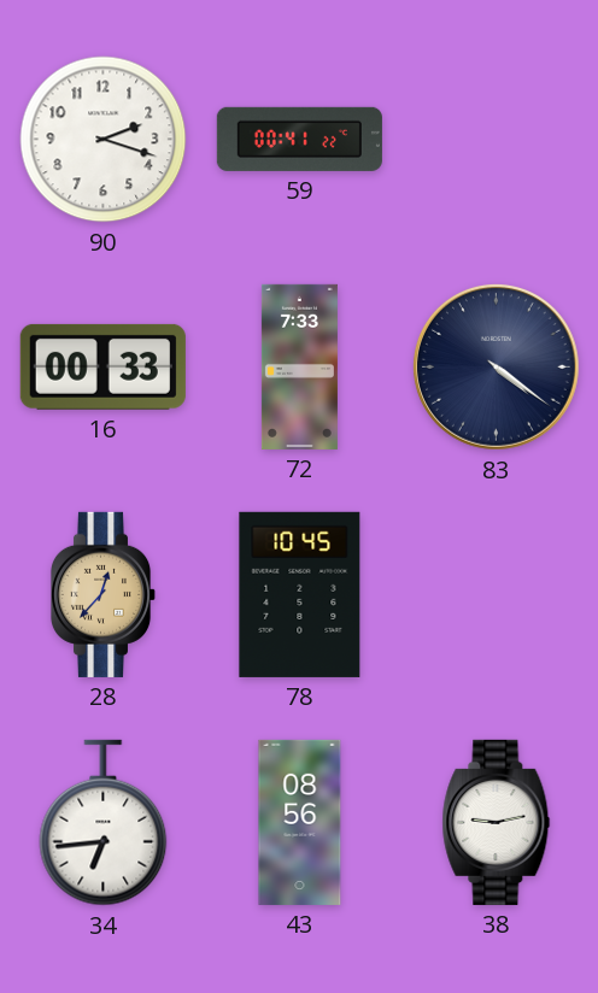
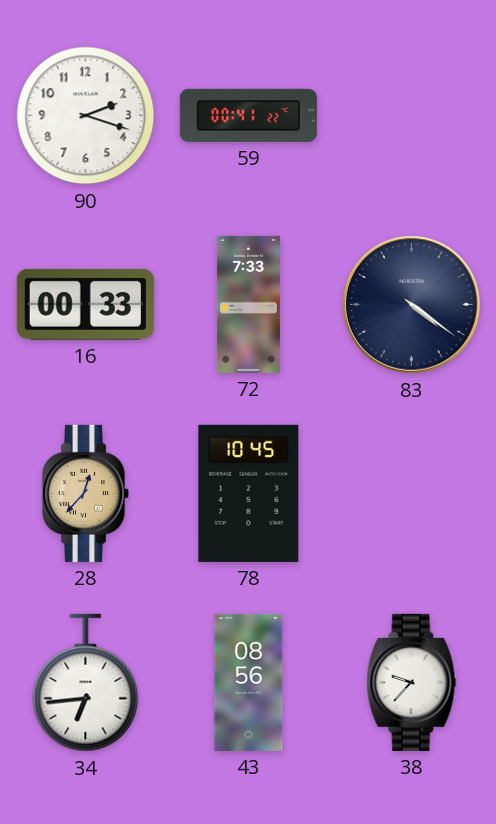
38: 9:13 -> 9:37 (412, 682)
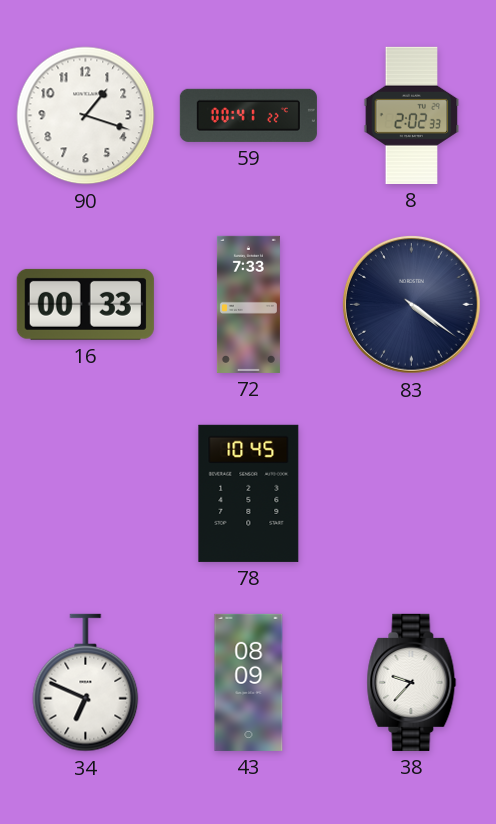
90: 2:18 -> 1:18 (86, 116)
8: none -> 2:02 (412, 115)
28: 12:37 -> none (86, 493)
34: 6:44 -> 6:49 (86, 683)
43: 08:56 -> 08:09 (249, 682)
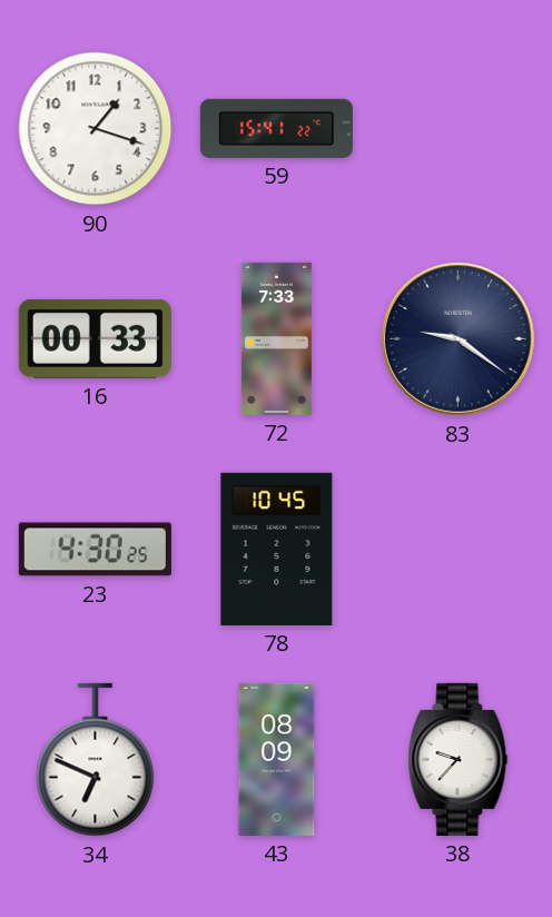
59: 00:41 -> 15:41 (276, 128)
8: 2:02 -> none (412, 115)
83: 4:21 -> 9:21 (457, 338)
23: none -> 4:30 (95, 550)
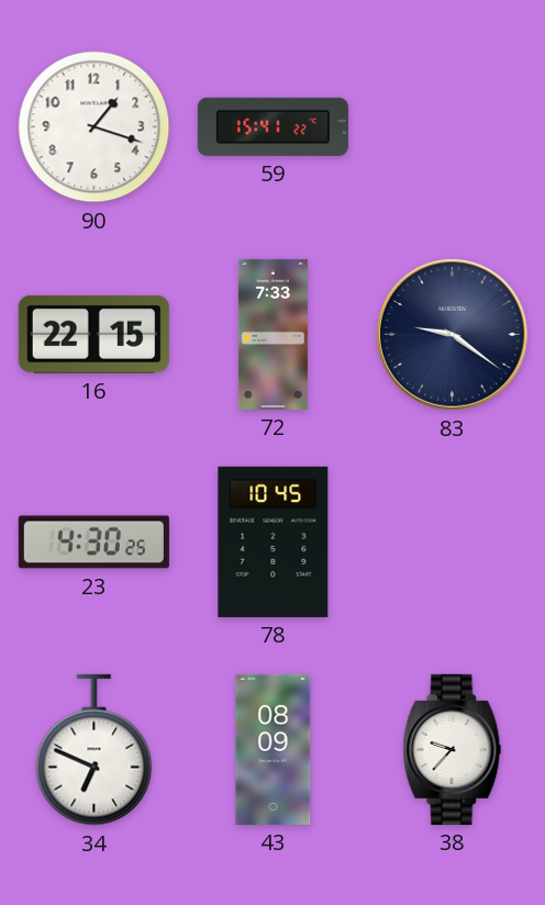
16: 00:33 -> 22:15 (93, 334)
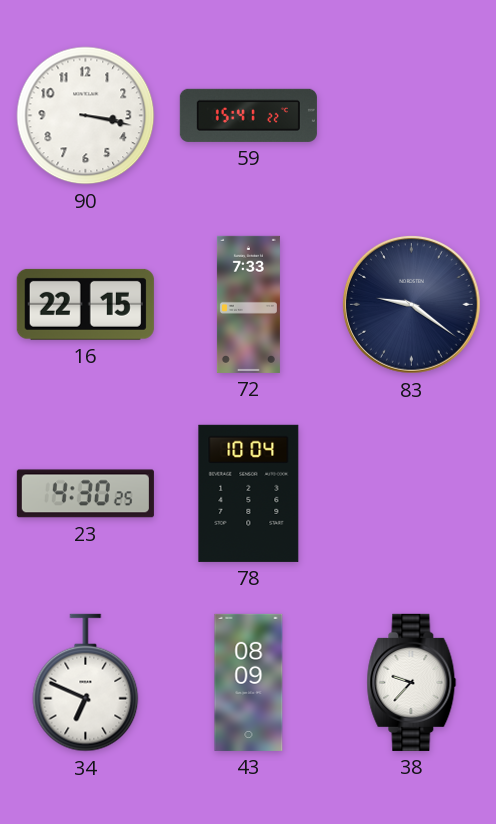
90: 1:18 -> 3:17 (86, 116)
78: 10:45 -> 10:04 (249, 493)
